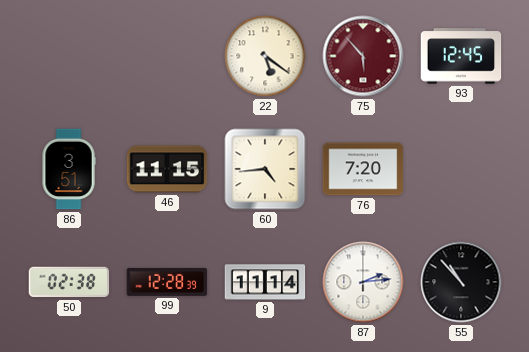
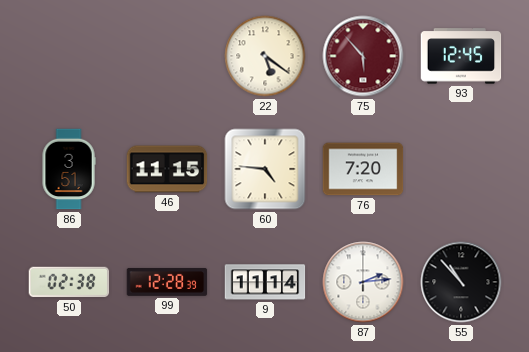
60: 4:44 -> 4:46 (265, 169)
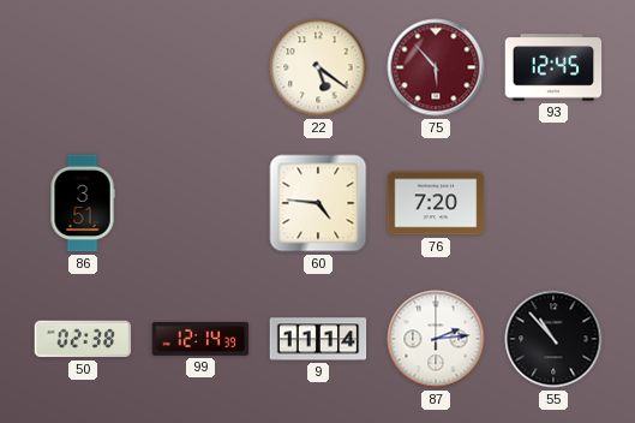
46: 11:15 -> none (167, 169)
99: 12:28 -> 12:14 (200, 339)
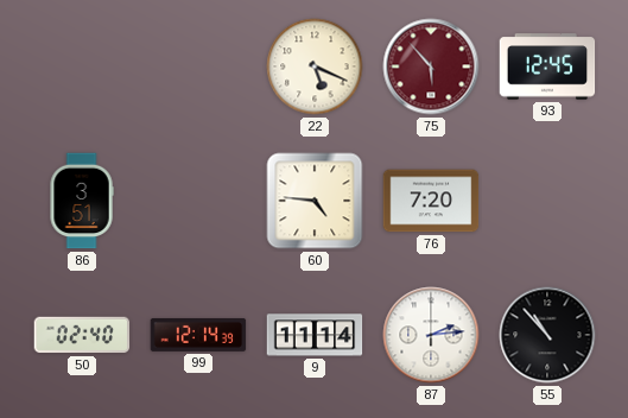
22: 5:21 -> 5:19 (315, 66)
50: 02:38 -> 02:40 (82, 335)
